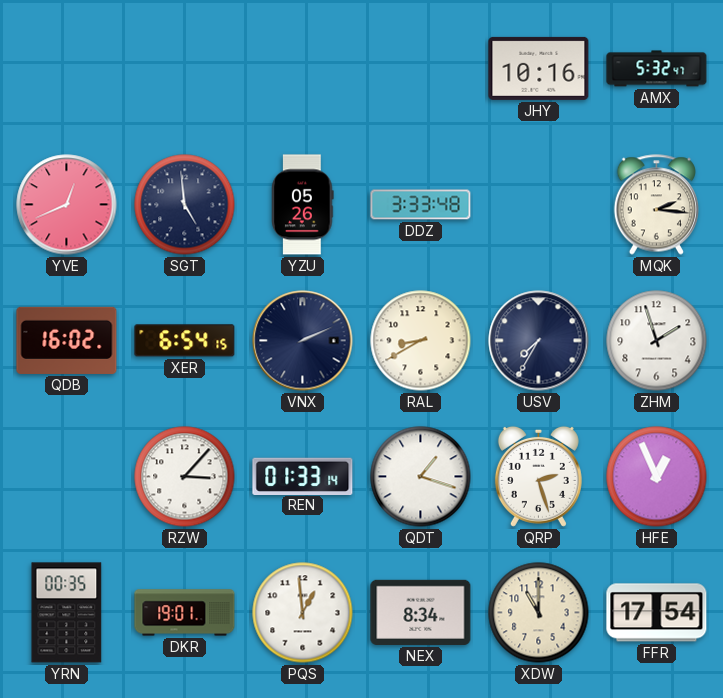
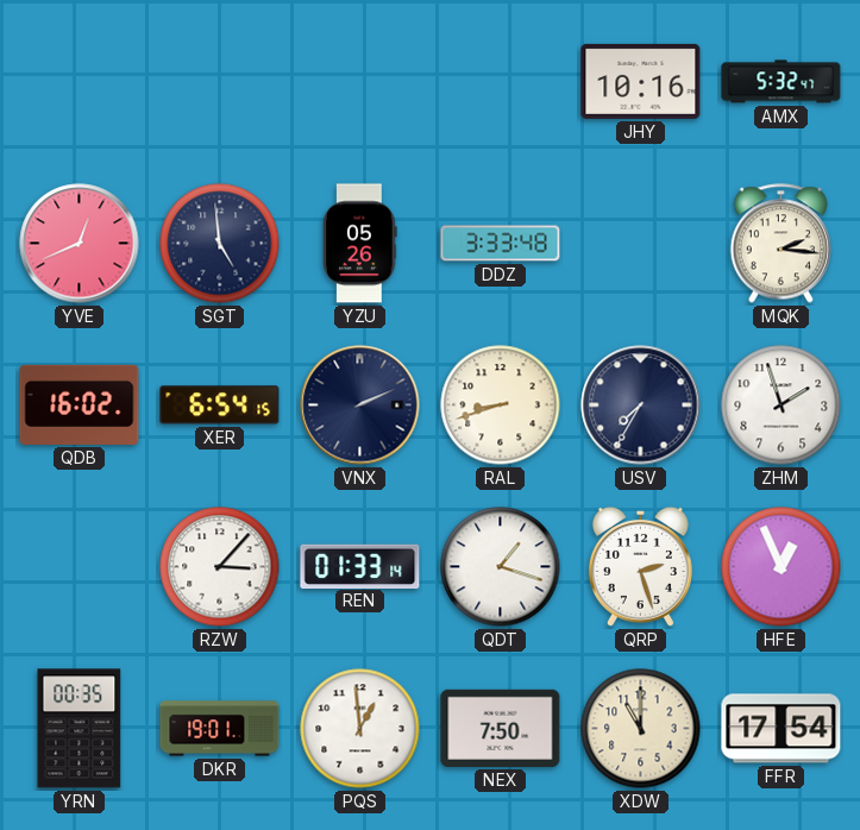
RAL: 8:40 -> 8:42 (501, 405)
NEX: 8:34 -> 7:50 (501, 728)
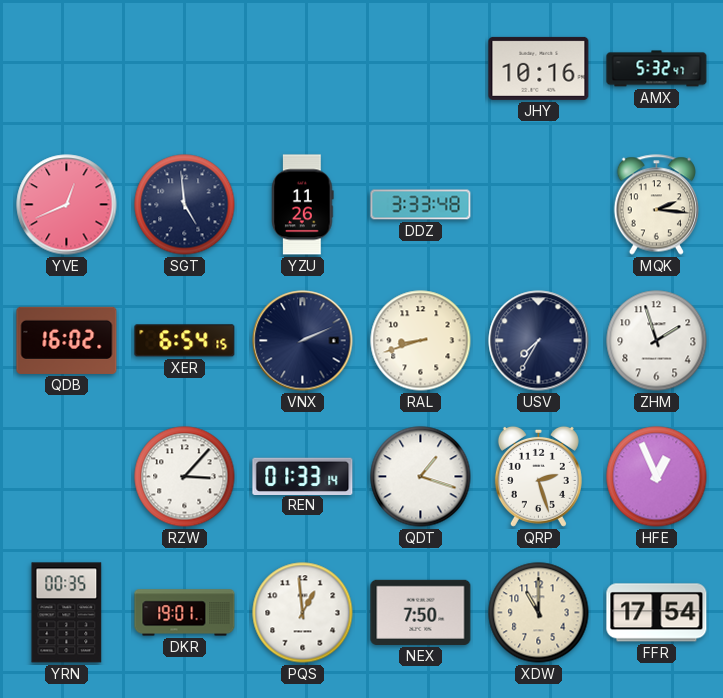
YZU: 05:26 -> 11:26 (303, 205)
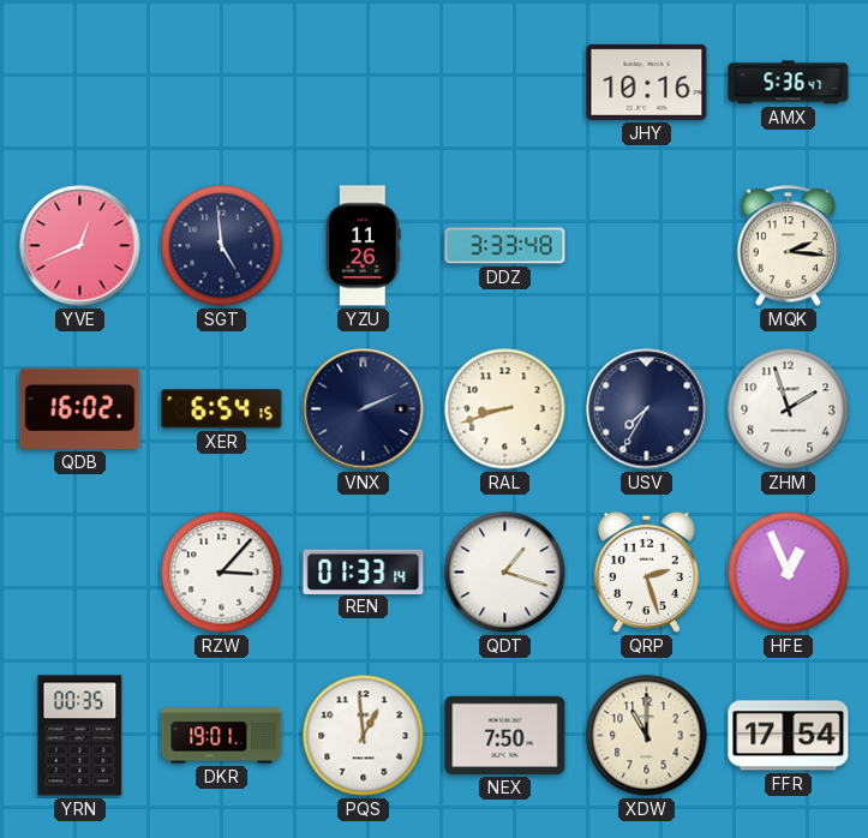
AMX: 5:32 -> 5:36 (789, 83)
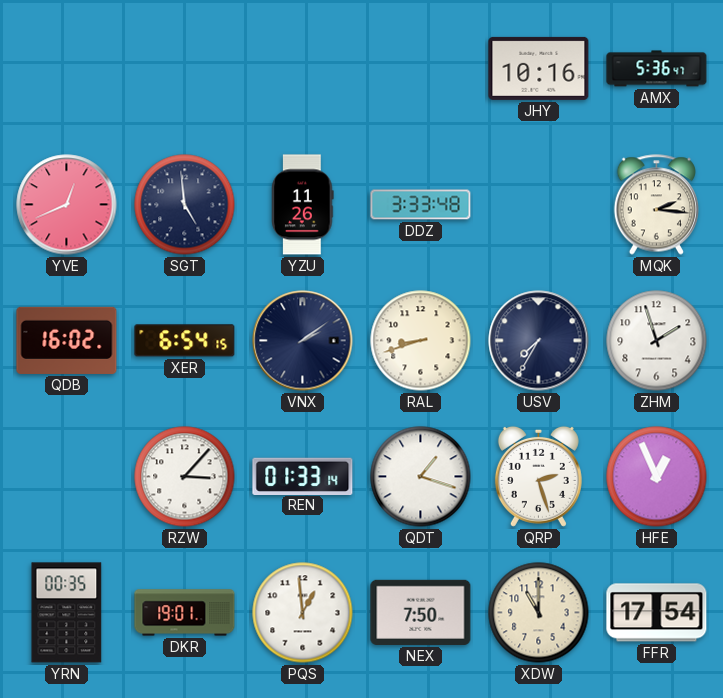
VNX: 2:11 -> 2:09 (303, 341)
